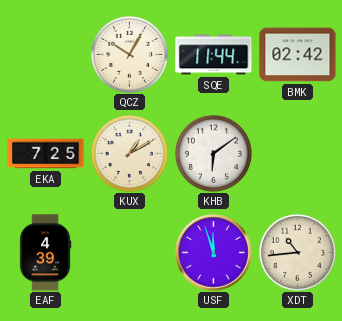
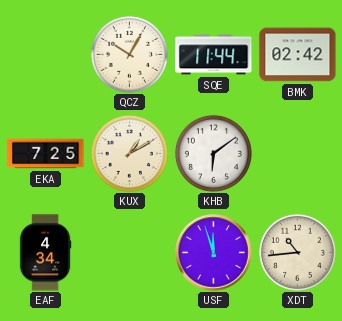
EAF: 4:39 -> 4:34 (45, 253)
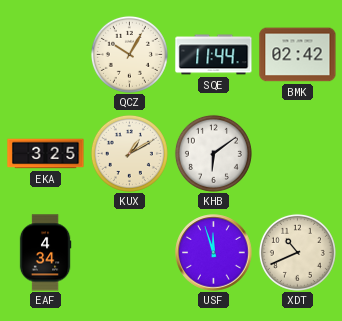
EKA: 7:25 -> 3:25 (46, 154)
XDT: 10:44 -> 10:41 (297, 252)
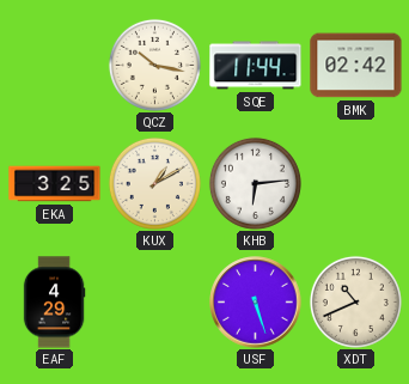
QCZ: 10:05 -> 10:17 (154, 65)
KHB: 6:09 -> 6:14 (255, 183)
EAF: 4:34 -> 4:29 (54, 303)
USF: 11:57 -> 5:27 (256, 303)
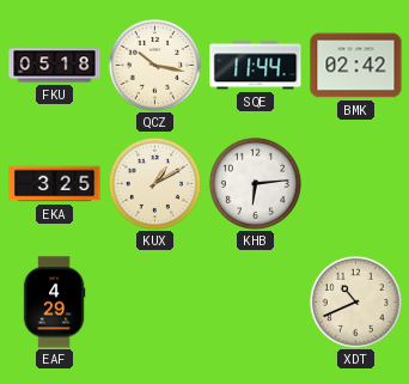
FKU: none -> 05:18 (55, 66)
USF: 5:27 -> none (256, 303)
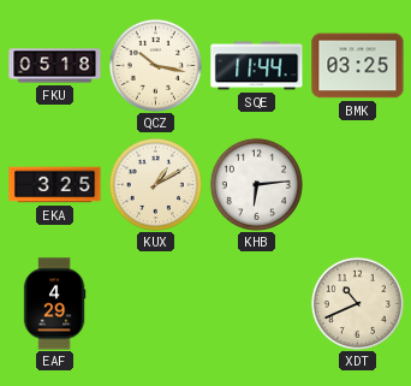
BMK: 02:42 -> 03:25 (358, 66)
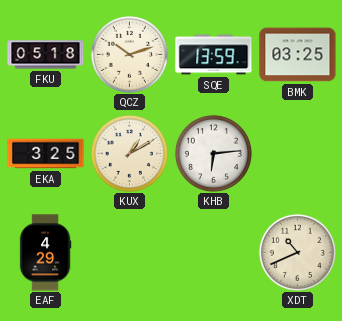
QCZ: 10:17 -> 10:12 (129, 54)
SQE: 11:44 -> 13:59 (214, 55)
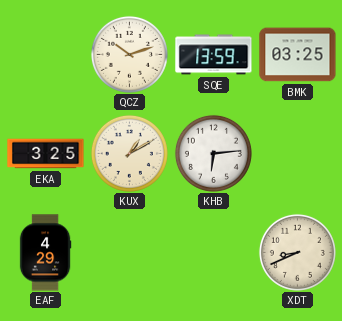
FKU: 05:18 -> none (46, 55)
XDT: 10:41 -> 8:41 (297, 252)
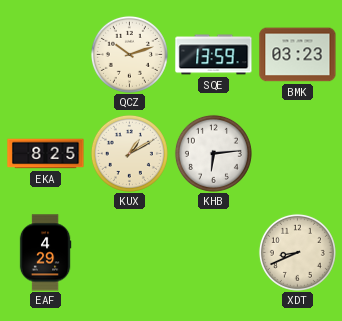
BMK: 03:25 -> 03:23 (298, 55)
EKA: 3:25 -> 8:25 (46, 154)
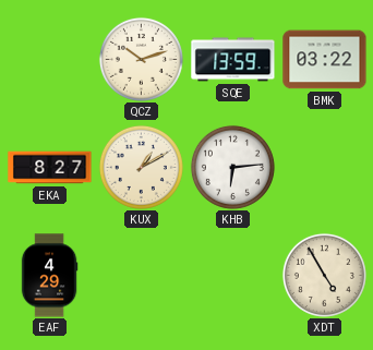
BMK: 03:23 -> 03:22 (325, 60)
EKA: 8:25 -> 8:27 (50, 168)
XDT: 8:41 -> 4:55 (324, 275)
